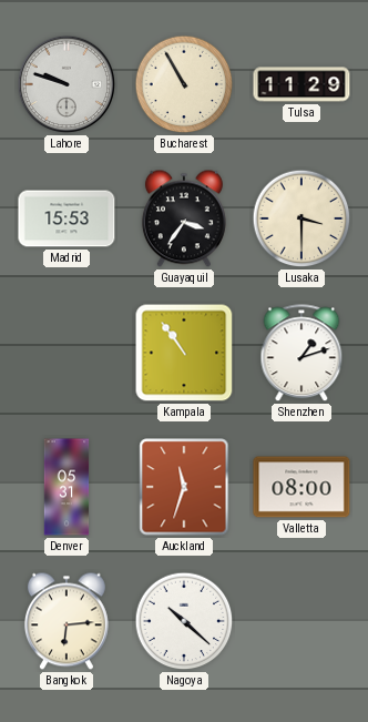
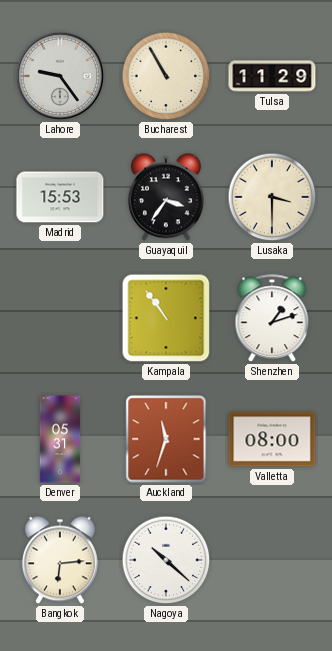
Lahore: 9:48 -> 9:24 (60, 76)
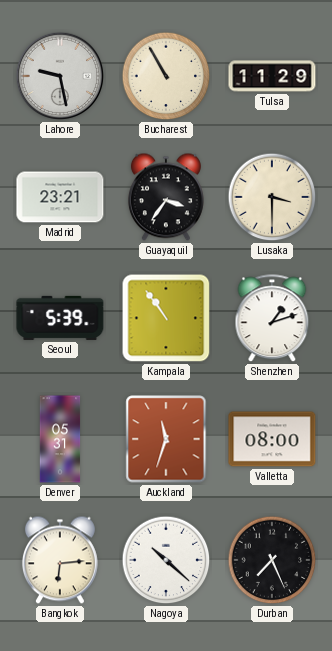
Lahore: 9:24 -> 9:28 (60, 76)
Madrid: 15:53 -> 23:21 (60, 197)
Seoul: none -> 5:39 (60, 318)
Durban: none -> 7:26 (272, 560)
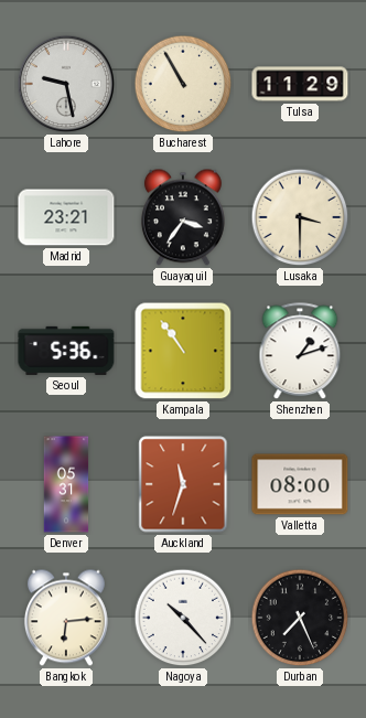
Seoul: 5:39 -> 5:36 (66, 351)
Nagoya: 10:22 -> 10:23 (183, 618)
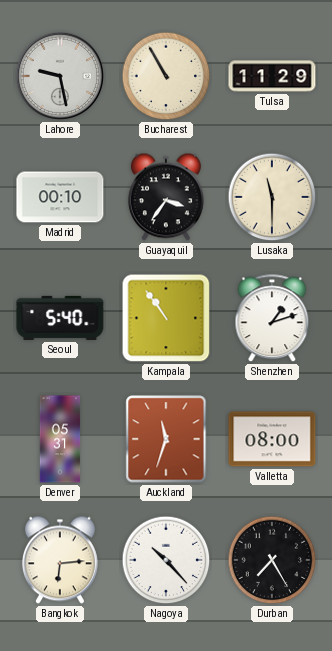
Madrid: 23:21 -> 00:10 (60, 197)
Lusaka: 3:30 -> 11:30 (272, 197)
Seoul: 5:36 -> 5:40 (60, 318)
Durban: 7:26 -> 7:25 (272, 560)
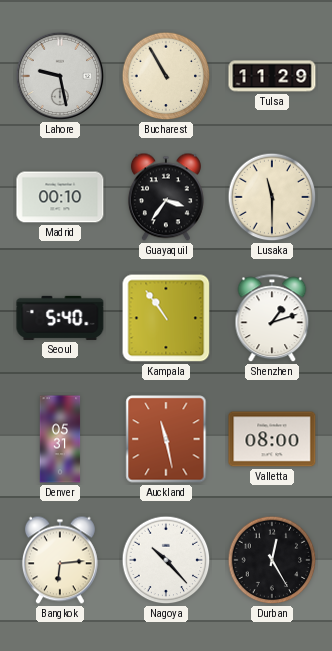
Auckland: 11:33 -> 11:28 (166, 439)
Durban: 7:25 -> 12:25 (272, 560)
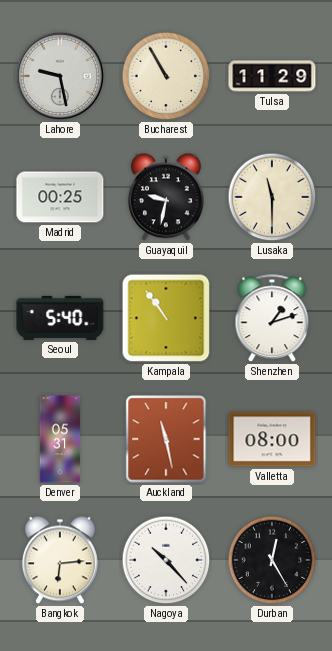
Madrid: 00:10 -> 00:25 (60, 197)
Guayaquil: 3:36 -> 9:32 (166, 197)
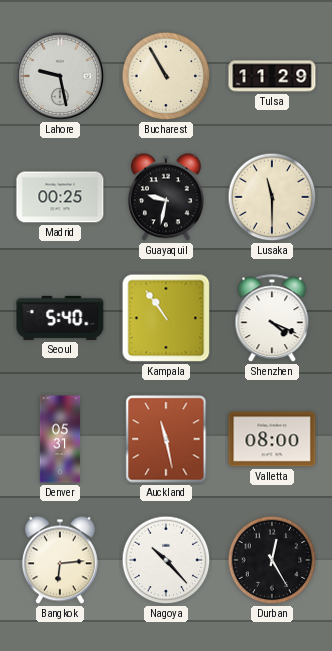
Shenzhen: 1:12 -> 4:19 (272, 319)
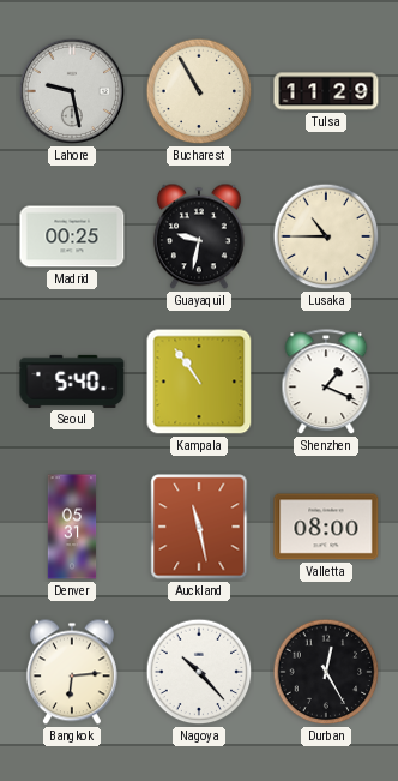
Lusaka: 11:30 -> 10:45 (326, 236)
Shenzhen: 4:19 -> 1:19 (326, 383)
